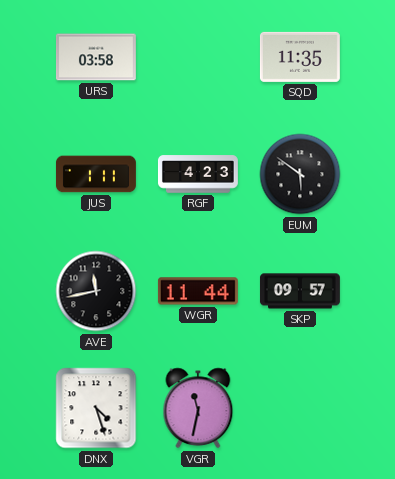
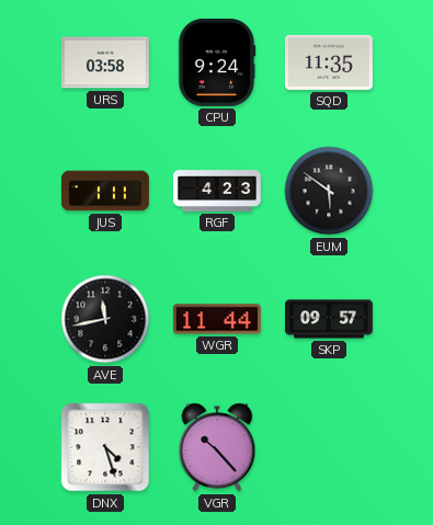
CPU: none -> 9:24 (217, 62)
VGR: 11:32 -> 10:23 (217, 447)
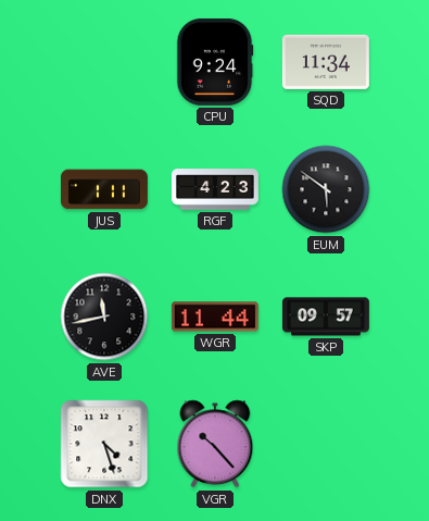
URS: 03:58 -> none (105, 62)
SQD: 11:35 -> 11:34 (326, 62)
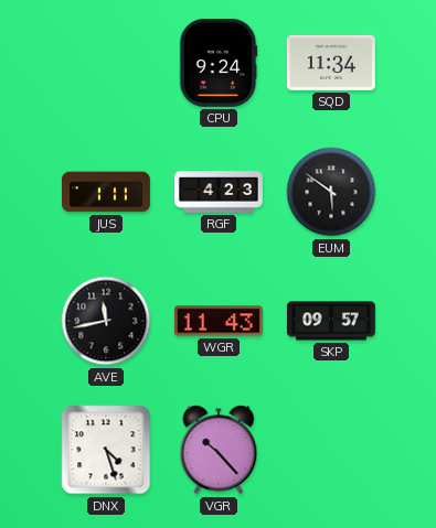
WGR: 11:44 -> 11:43 (219, 321)
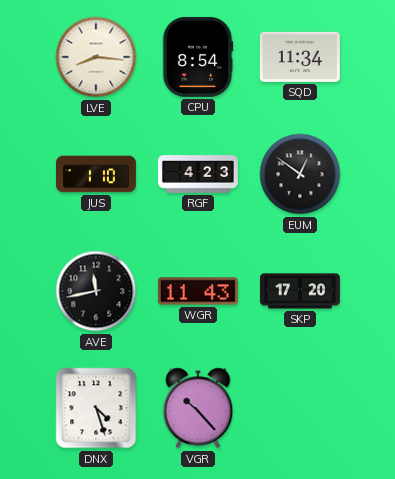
LVE: none -> 8:16 (96, 57)
CPU: 9:24 -> 8:54 (198, 57)
JUS: 1:11 -> 1:10 (96, 174)
EUM: 5:51 -> 12:51 (300, 174)
SKP: 09:57 -> 17:20 (300, 291)
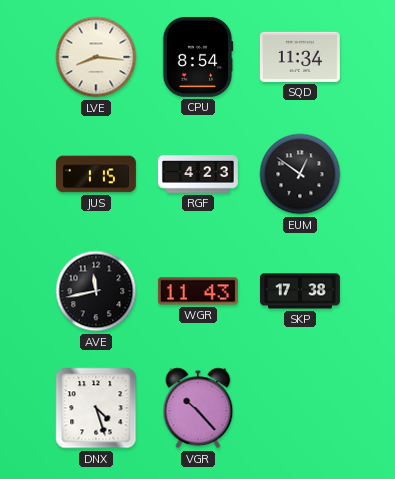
JUS: 1:10 -> 1:15 (96, 174)
SKP: 17:20 -> 17:38 (300, 291)
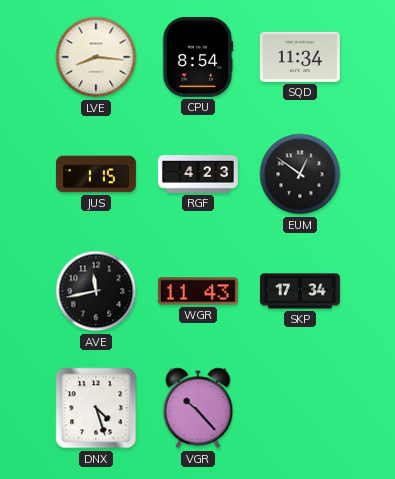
SKP: 17:38 -> 17:34 (300, 291)
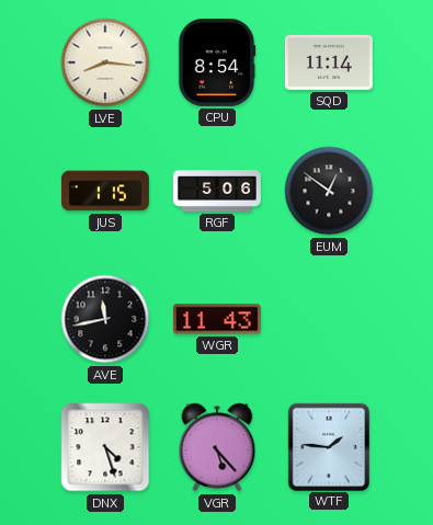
SQD: 11:34 -> 11:14 (329, 62)
RGF: 4:23 -> 5:06 (217, 191)
SKP: 17:34 -> none (300, 291)
VGR: 10:23 -> 5:23 (217, 447)
WTF: none -> 1:46 (328, 446)
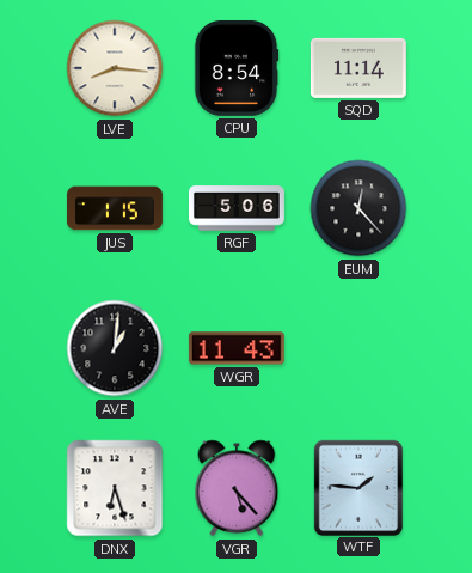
EUM: 12:51 -> 12:23 (358, 208)
AVE: 11:43 -> 1:01 (115, 348)
DNX: 4:27 -> 6:27 (115, 488)
